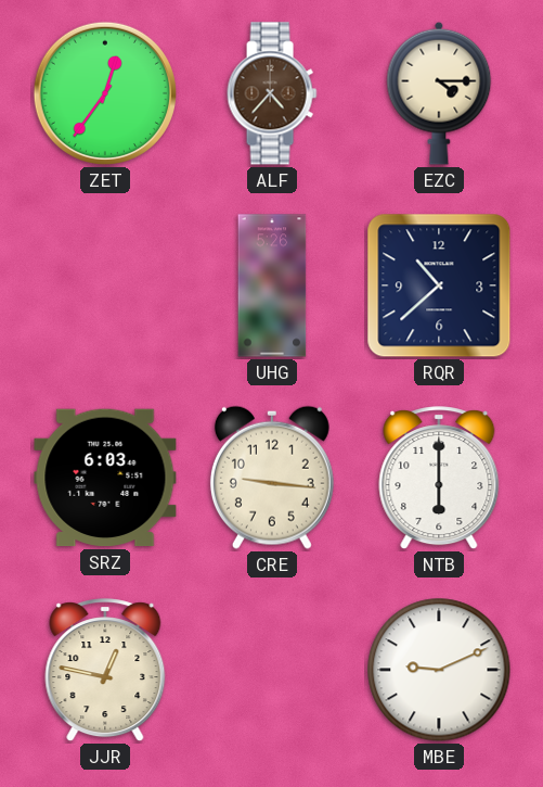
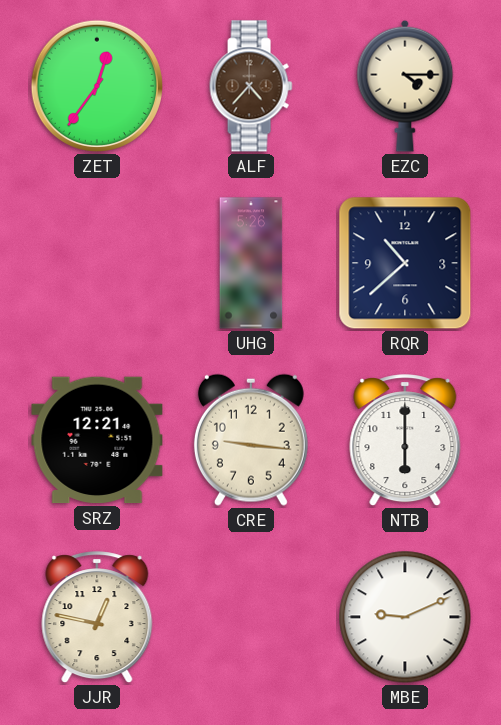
SRZ: 6:03 -> 12:21 (97, 440)
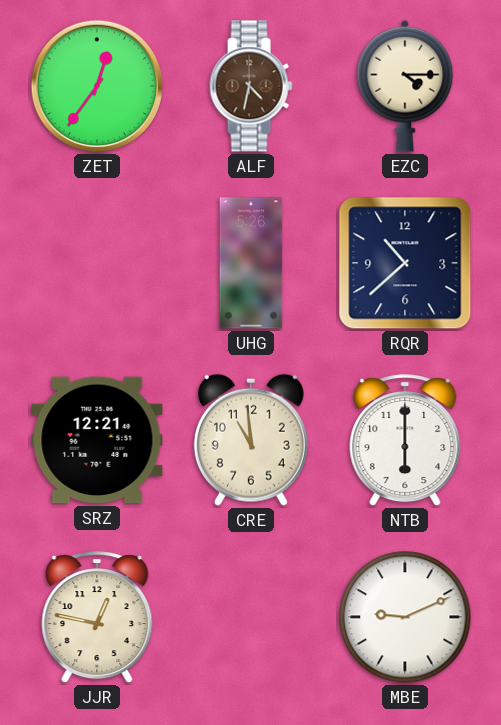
ALF: 4:37 -> 4:32 (251, 86)
CRE: 9:16 -> 10:59 (251, 440)
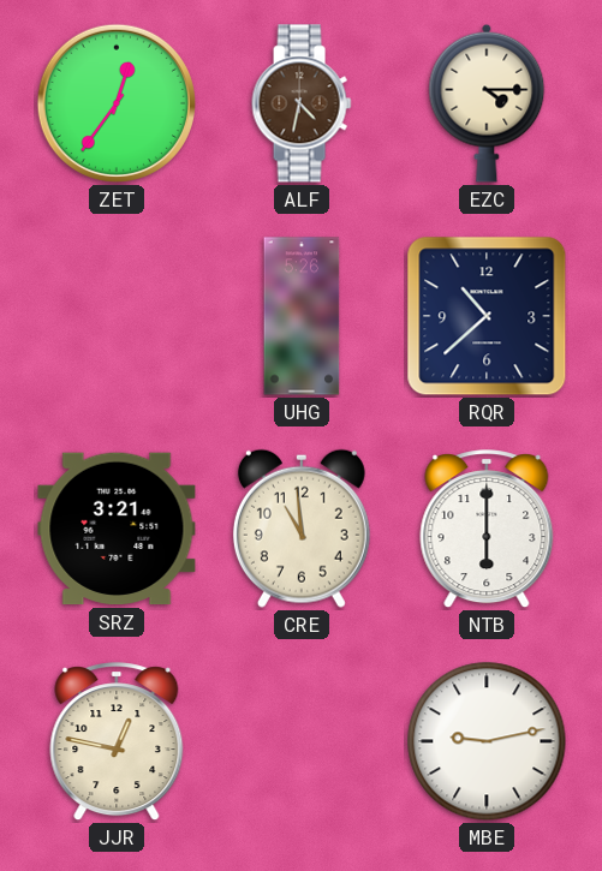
SRZ: 12:21 -> 3:21 (117, 529)
MBE: 9:11 -> 9:13 (487, 741)
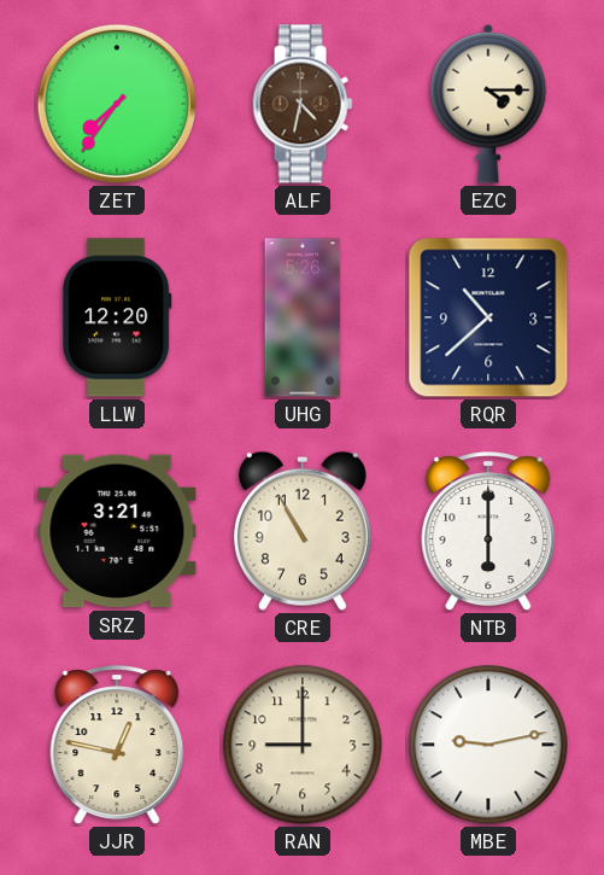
ZET: 12:36 -> 7:36 (117, 104)
LLW: none -> 12:20 (117, 317)
CRE: 10:59 -> 10:55 (303, 531)
RAN: none -> 9:00 (303, 745)
